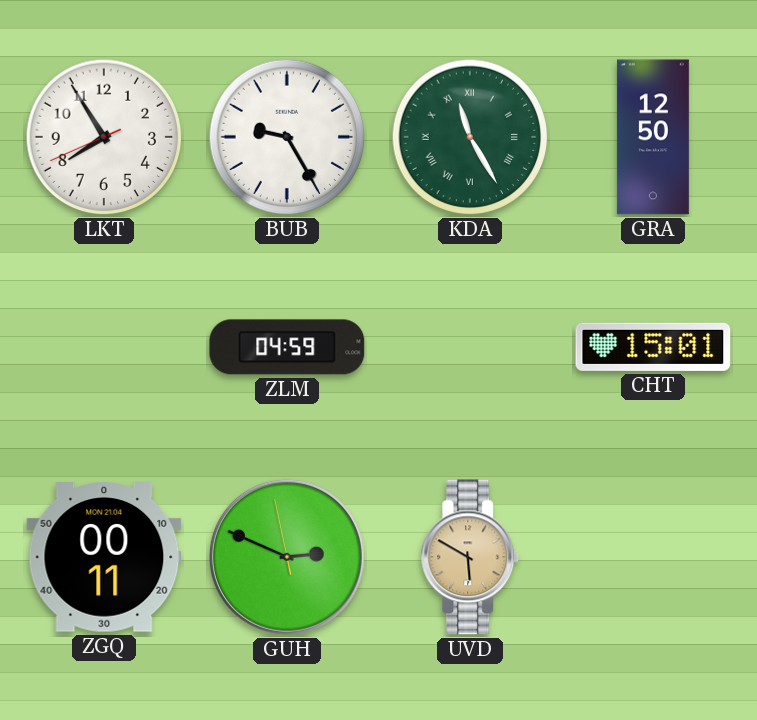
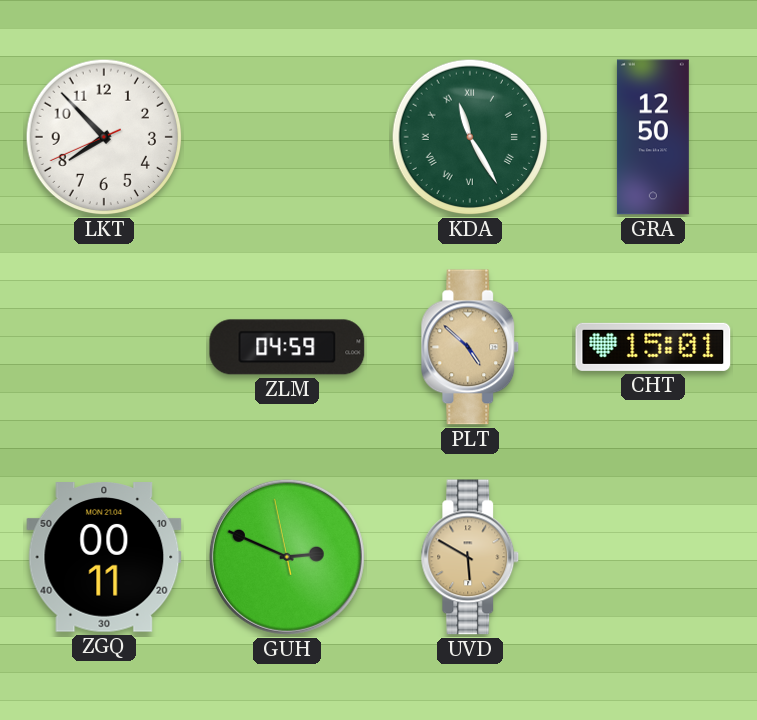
LKT: 7:54 -> 7:52 (104, 137)
BUB: 9:25 -> none (287, 137)
PLT: none -> 4:52 (470, 347)
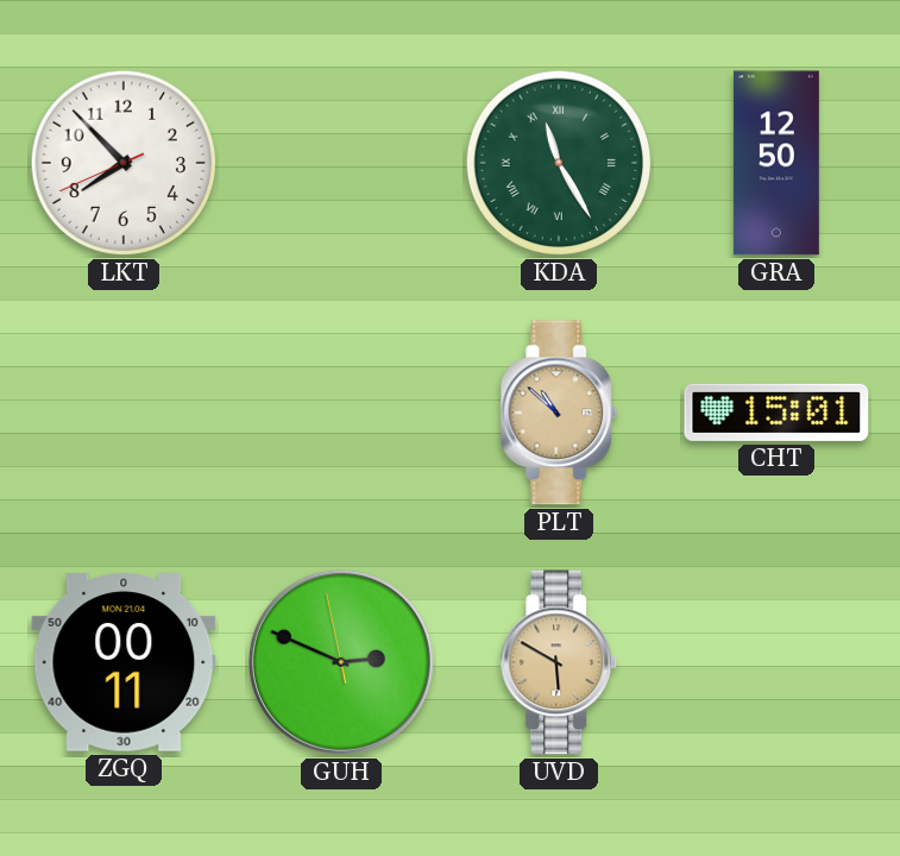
ZLM: 04:59 -> none (287, 347)
PLT: 4:52 -> 10:52 (559, 413)
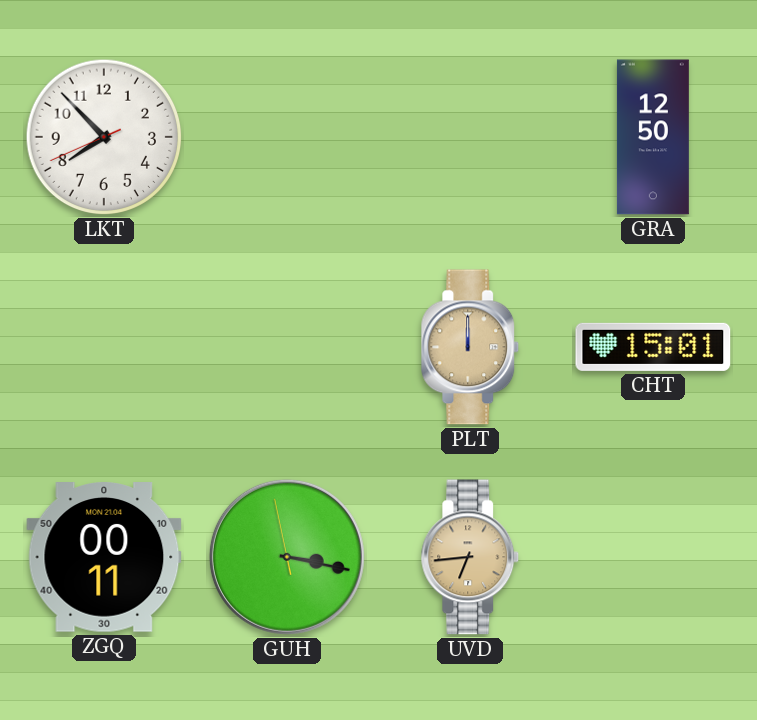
KDA: 11:25 -> none (559, 163)
PLT: 10:52 -> 12:00 (470, 347)
GUH: 2:48 -> 3:16 (287, 557)
UVD: 5:50 -> 6:44 (470, 557)
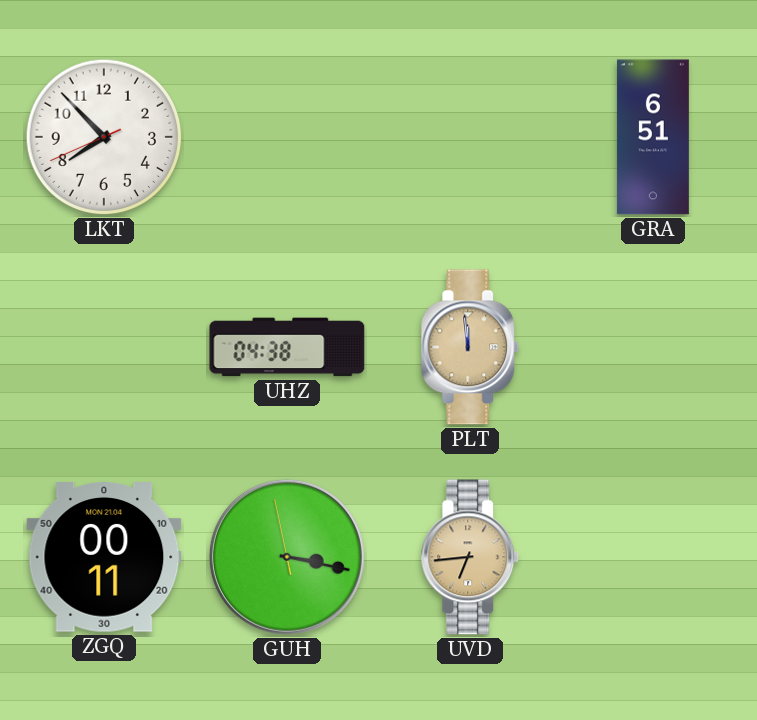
GRA: 12:50 -> 6:51 (653, 137)
UHZ: none -> 04:38 (287, 347)
PLT: 12:00 -> 11:59 (470, 347)
CHT: 15:01 -> none (653, 347)
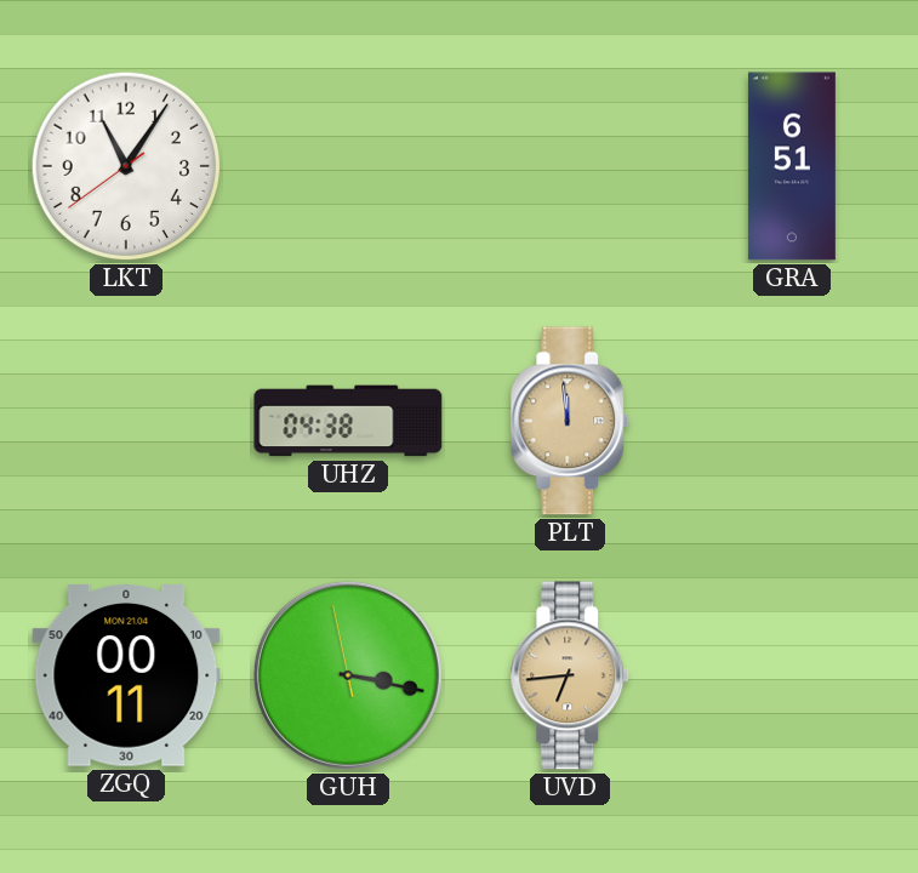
LKT: 7:52 -> 11:05 (126, 166)
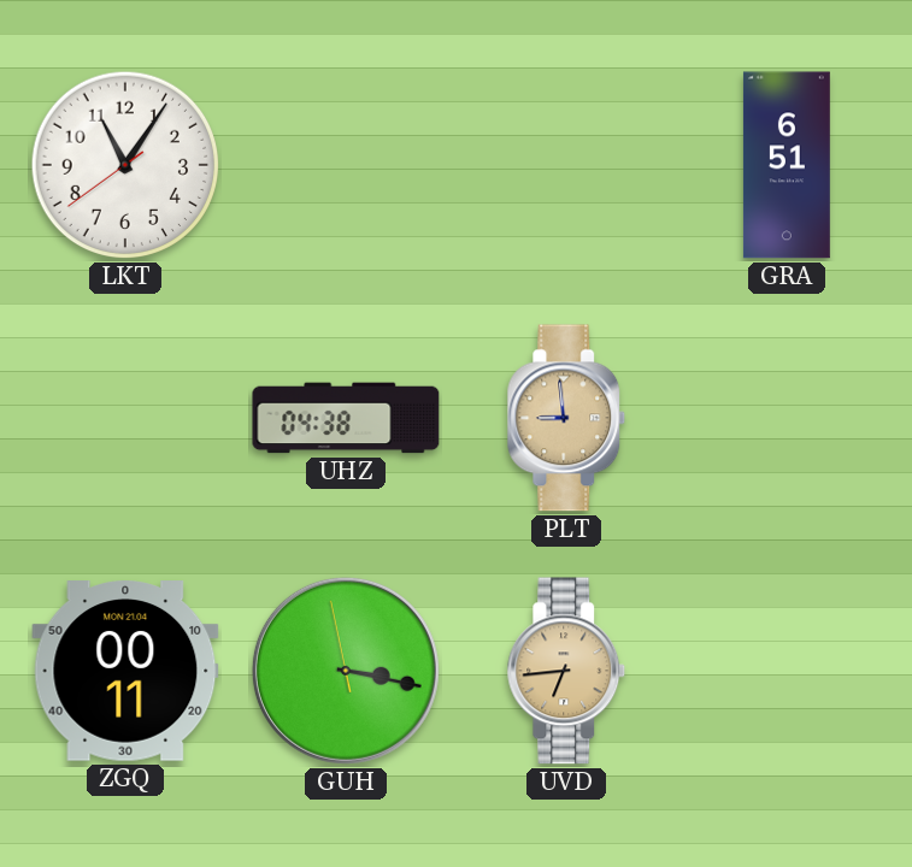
PLT: 11:59 -> 8:59 (566, 418)
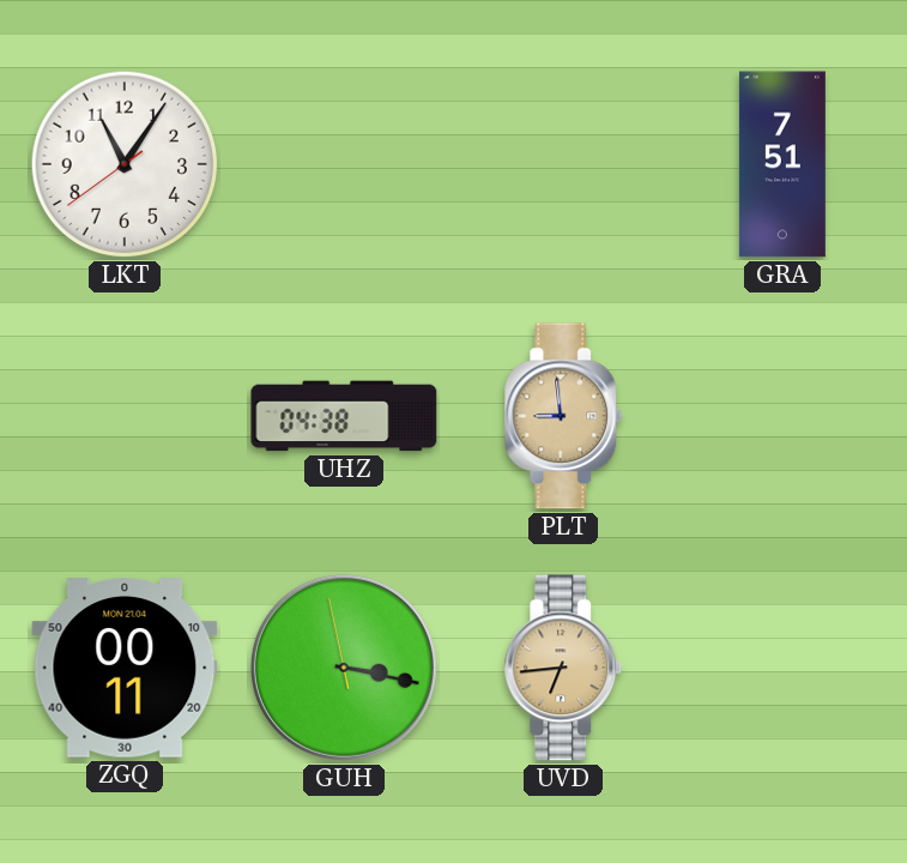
GRA: 6:51 -> 7:51 (782, 164)
